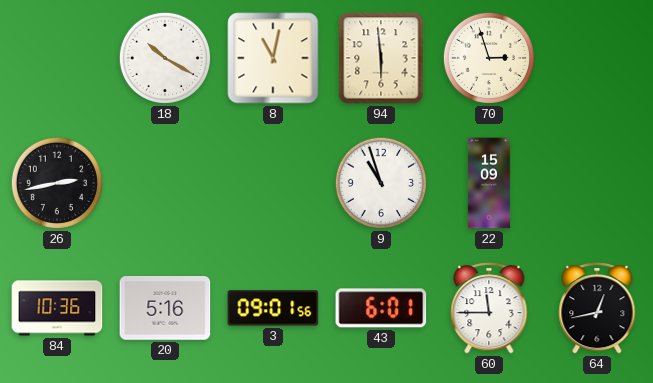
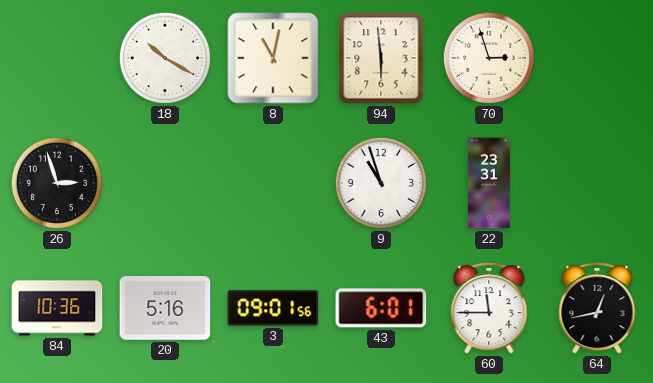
26: 2:43 -> 2:57 (57, 183)
22: 15:09 -> 23:31 (489, 183)
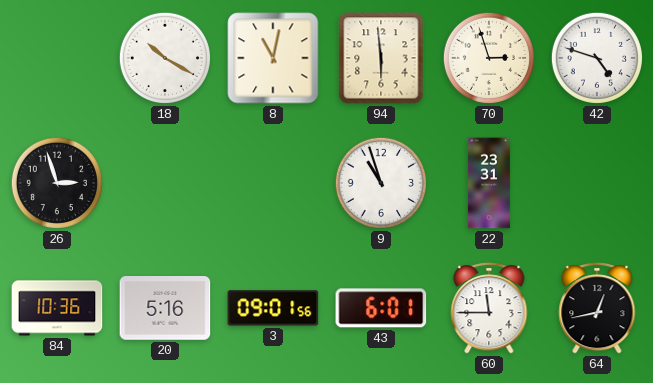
42: none -> 4:48 (597, 58)
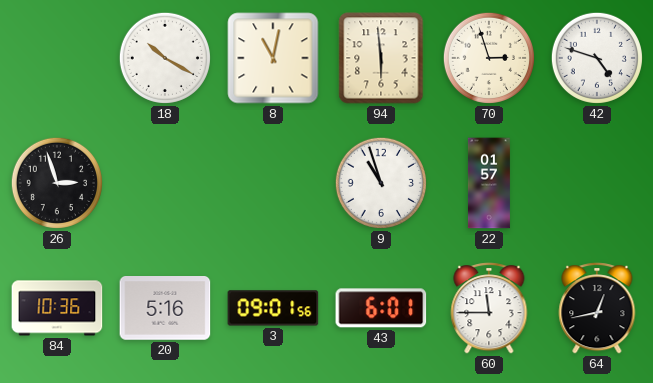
22: 23:31 -> 01:57 (489, 183)
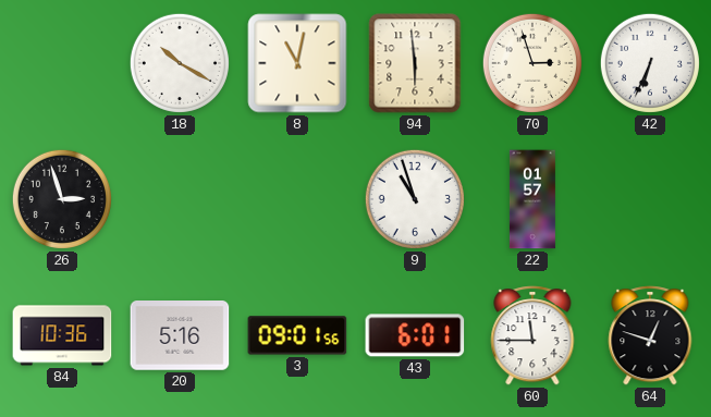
42: 4:48 -> 6:34 (650, 63)
64: 12:43 -> 12:48 (650, 335)
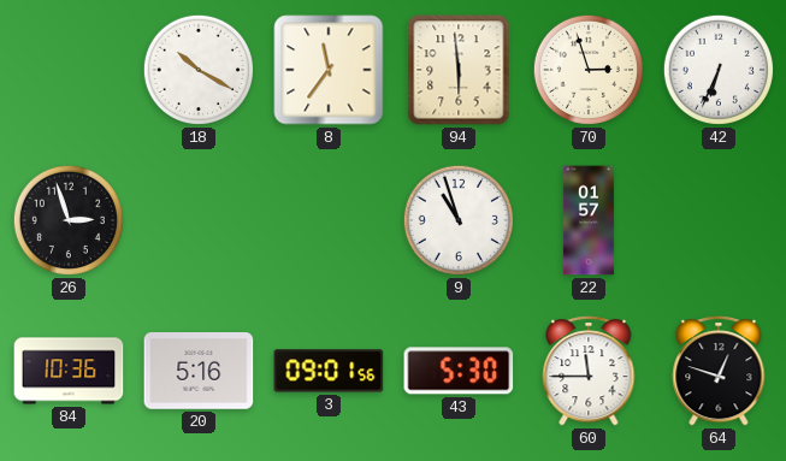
8: 11:02 -> 11:36 (329, 70)
43: 6:01 -> 5:30 (459, 371)
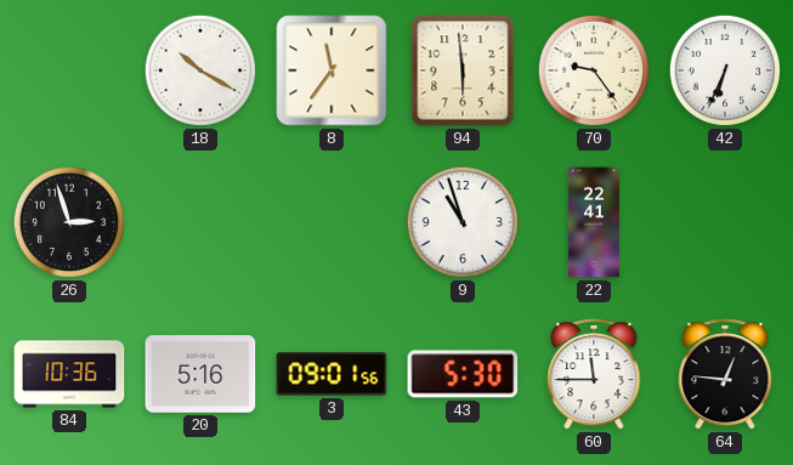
70: 2:57 -> 9:24 (594, 70)
22: 01:57 -> 22:41 (594, 222)
64: 12:48 -> 12:46 (725, 374)
